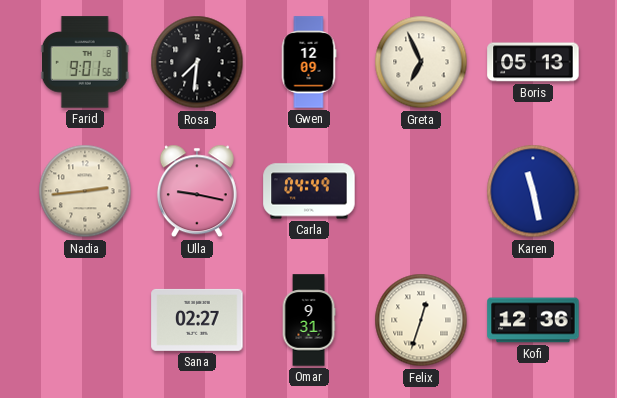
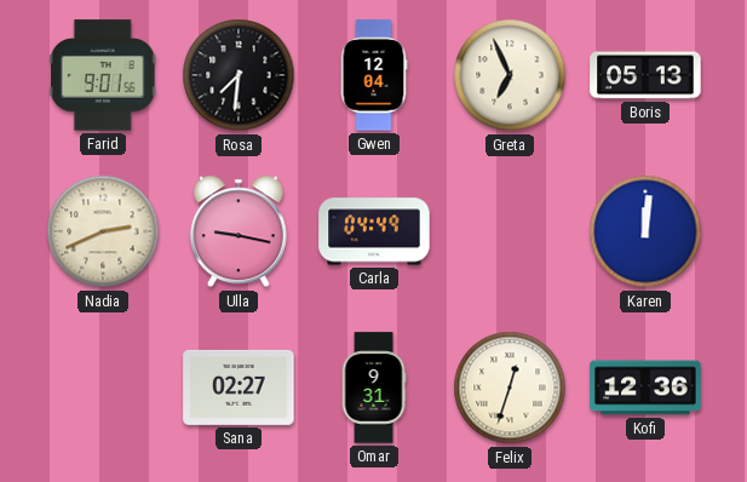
Gwen: 12:09 -> 12:04 (374, 75)
Nadia: 2:44 -> 2:41 (103, 231)
Karen: 11:28 -> 12:01 (645, 231)
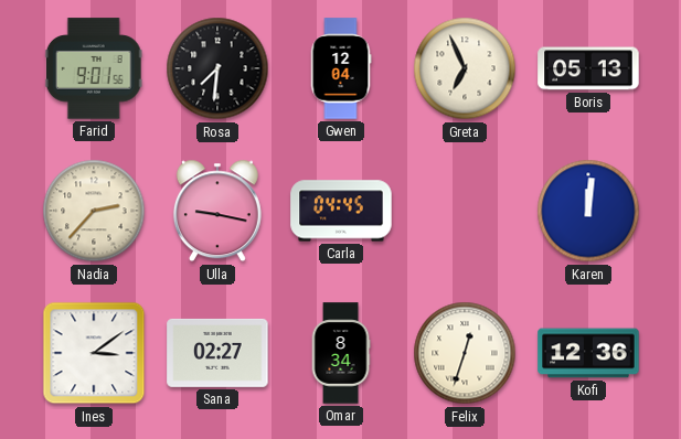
Nadia: 2:41 -> 2:37 (94, 211)
Carla: 04:49 -> 04:45 (341, 211)
Ines: none -> 3:09 (94, 353)
Omar: 9:31 -> 8:34 (341, 353)
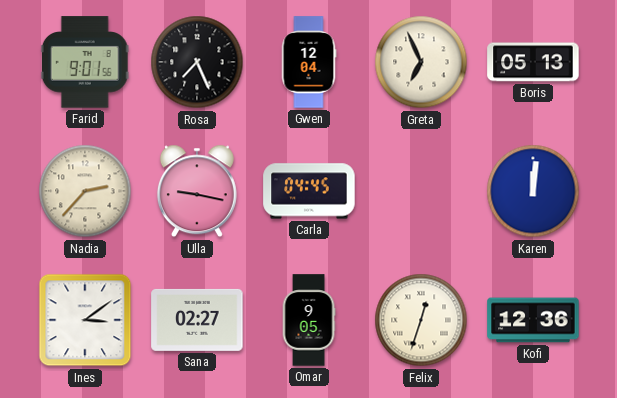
Rosa: 7:31 -> 7:26 (197, 62)
Omar: 8:34 -> 9:05 (309, 320)
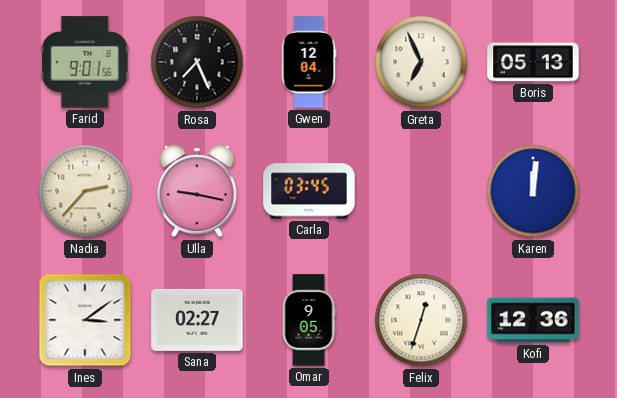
Carla: 04:45 -> 03:45 (309, 191)
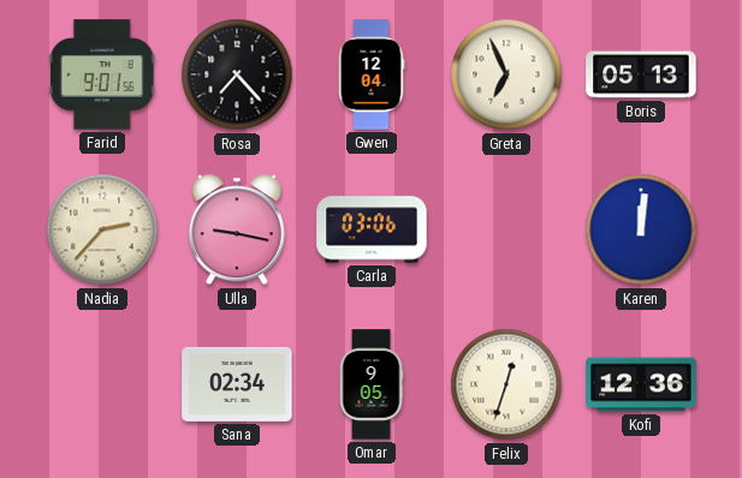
Rosa: 7:26 -> 7:23 (237, 74)
Carla: 03:45 -> 03:06 (372, 229)
Ines: 3:09 -> none (85, 320)
Sana: 02:27 -> 02:34 (237, 384)
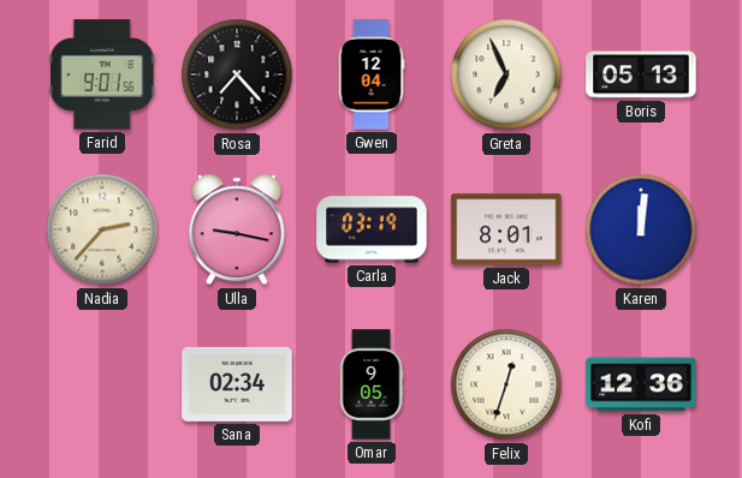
Carla: 03:06 -> 03:19 (372, 229)
Jack: none -> 8:01 (506, 229)
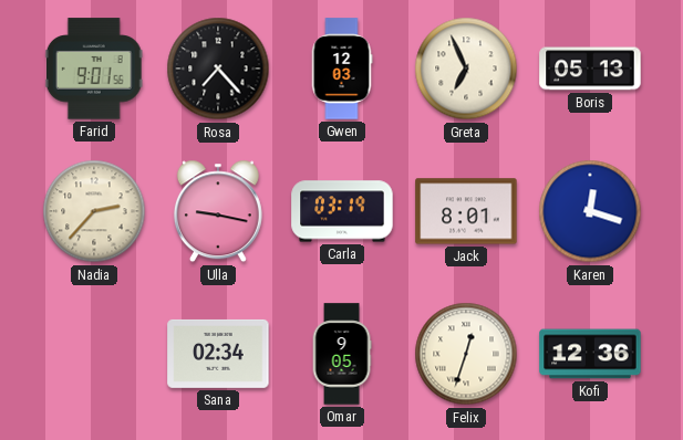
Gwen: 12:04 -> 12:03 (342, 69)
Karen: 12:01 -> 12:18 (590, 211)
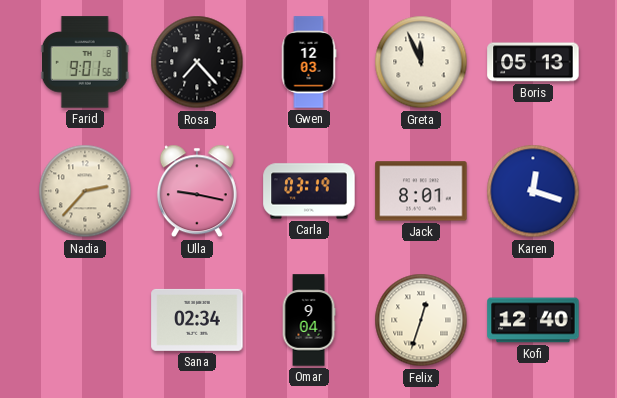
Greta: 6:56 -> 11:56 (421, 62)
Omar: 9:05 -> 9:04 (309, 320)
Kofi: 12:36 -> 12:40 (533, 320)
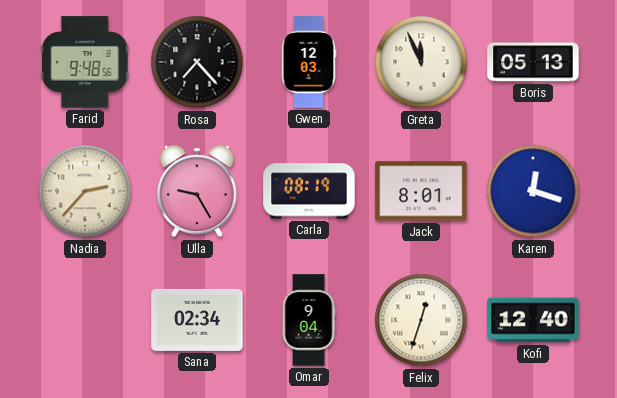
Farid: 9:01 -> 9:48 (85, 62)
Ulla: 9:17 -> 9:25 (197, 191)
Carla: 03:19 -> 08:19 (309, 191)
